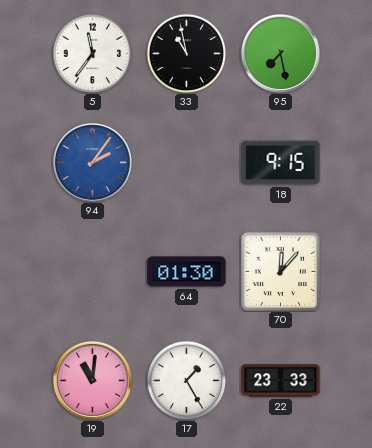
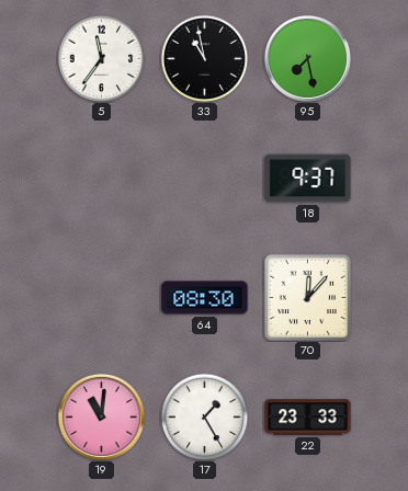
94: 2:06 -> none (92, 162)
18: 9:15 -> 9:37 (308, 179)
64: 01:30 -> 08:30 (205, 298)
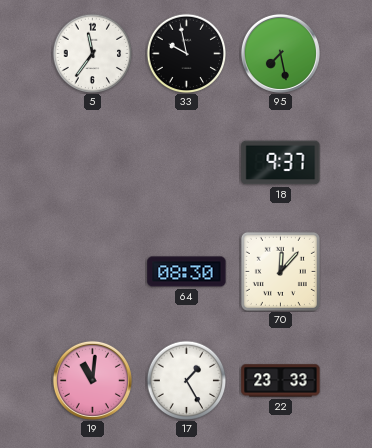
33: 10:58 -> 9:58 (186, 53)
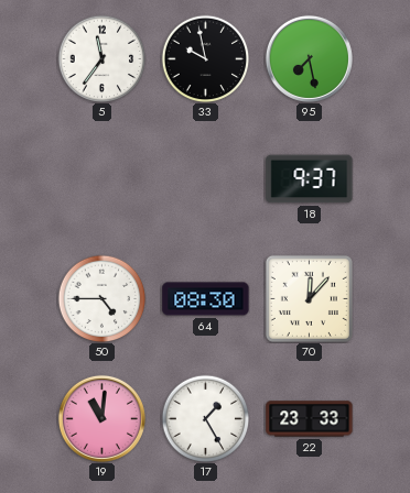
50: none -> 4:45 (101, 298)
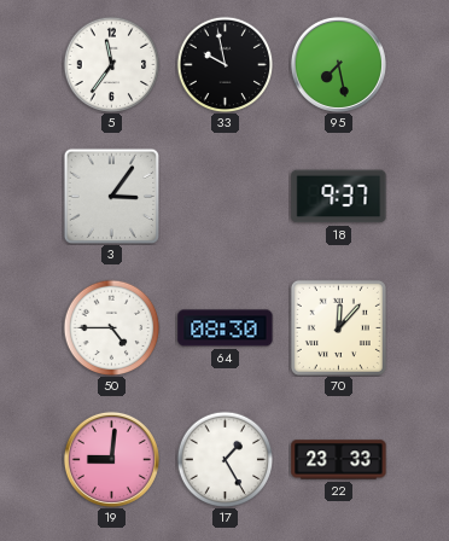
3: none -> 3:06 (111, 196)
19: 11:01 -> 9:01 (111, 459)
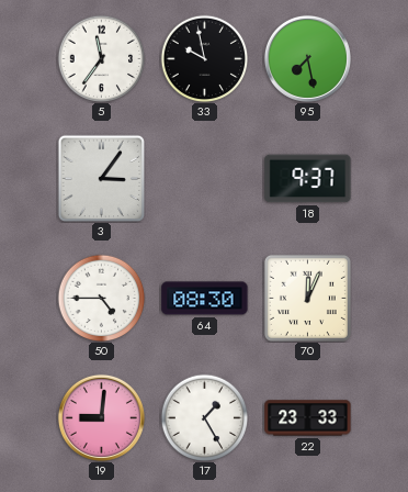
70: 12:07 -> 12:04 (307, 298)
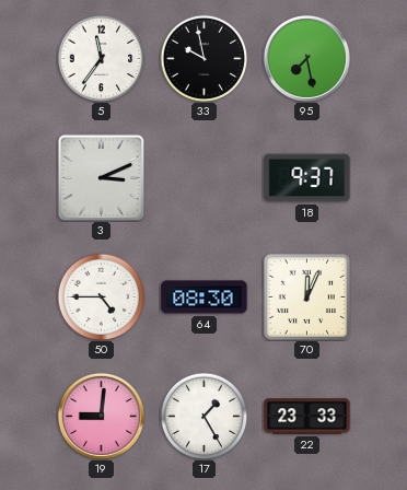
3: 3:06 -> 3:11 (101, 177)
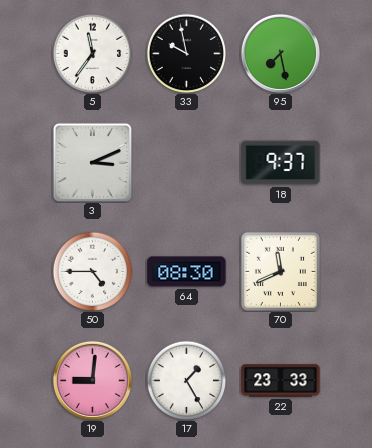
70: 12:04 -> 11:41 (280, 271)
